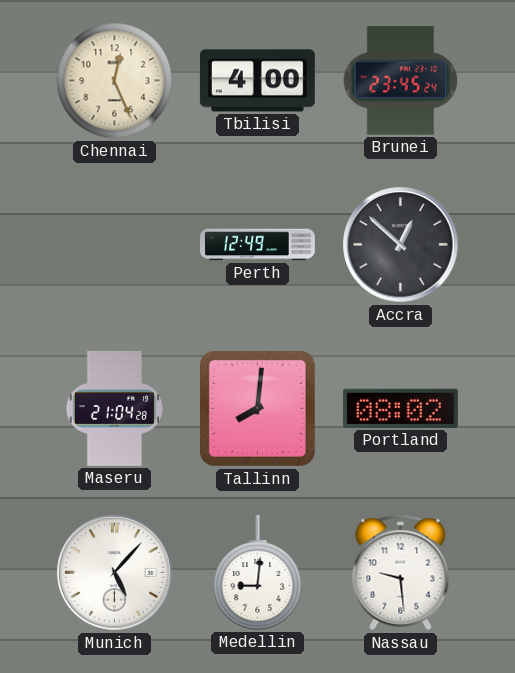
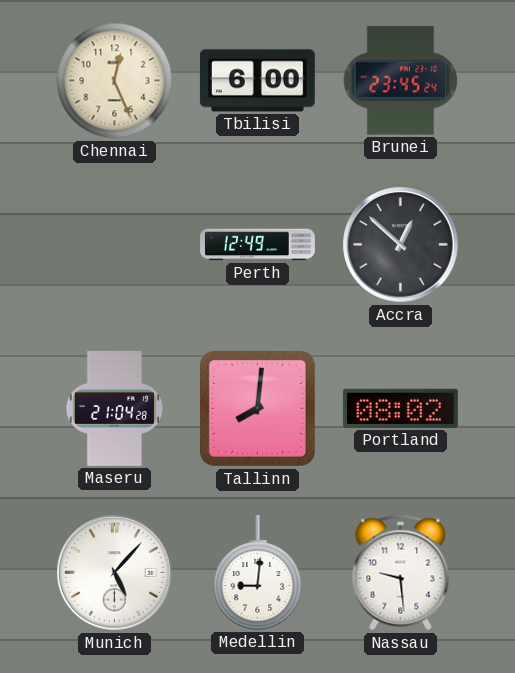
Tbilisi: 4:00 -> 6:00 (257, 81)
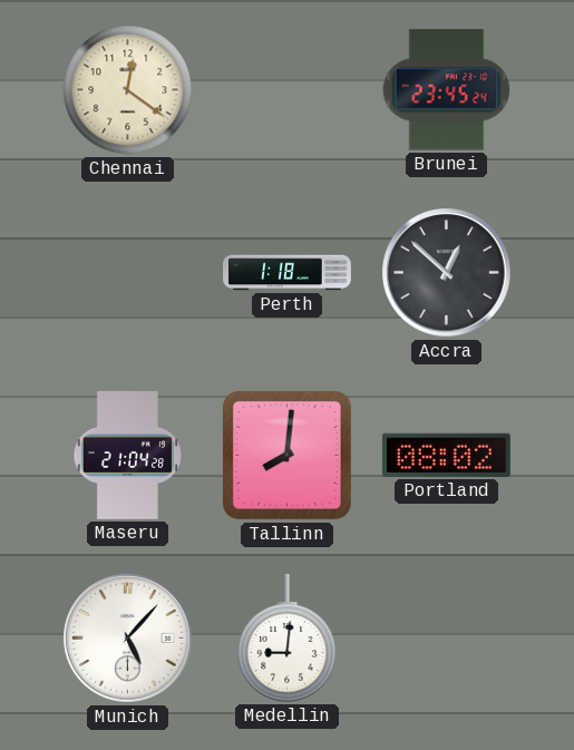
Chennai: 12:26 -> 12:21 (128, 90)
Tbilisi: 6:00 -> none (257, 81)
Perth: 12:49 -> 1:18 (288, 273)
Nassau: 9:29 -> none (401, 573)
